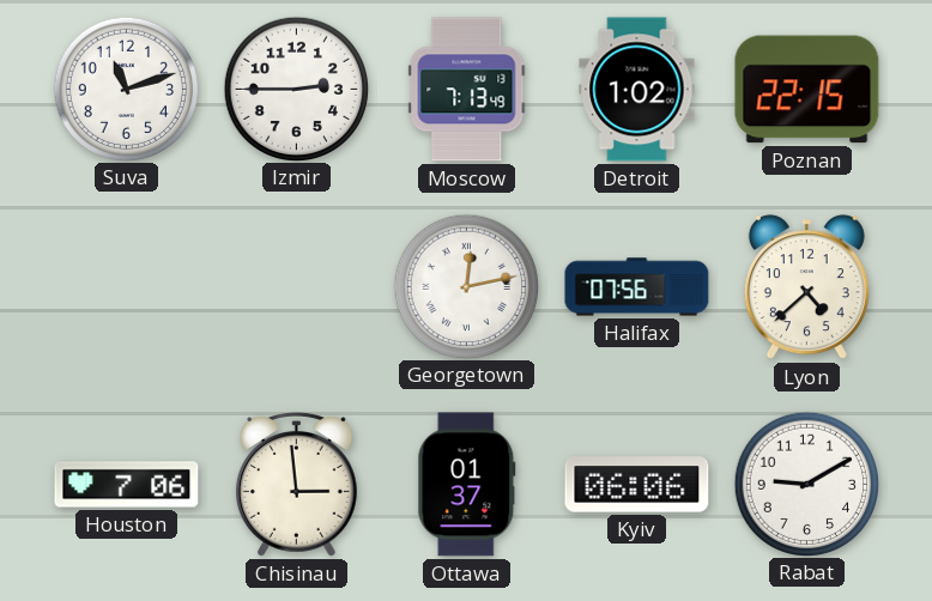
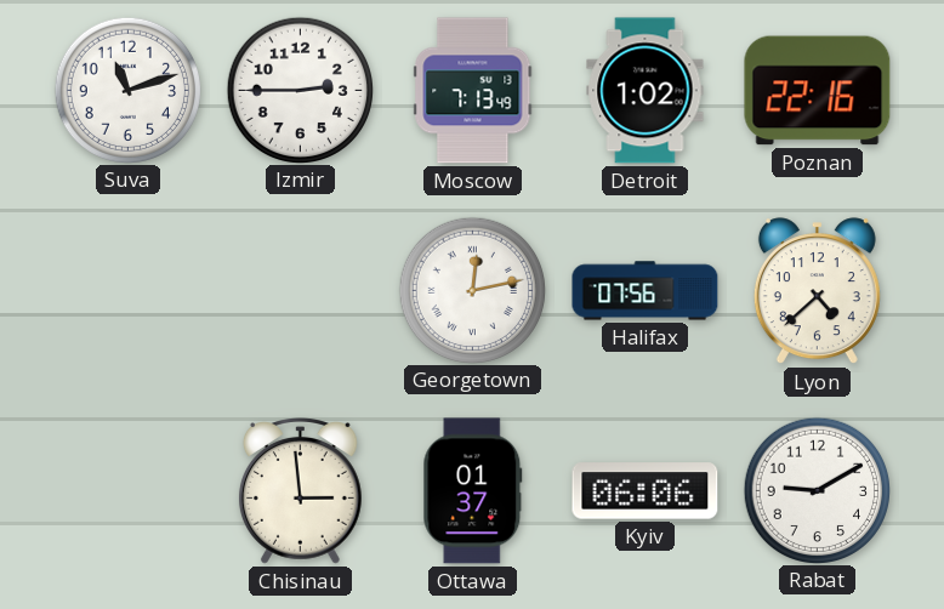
Poznan: 22:15 -> 22:16 (818, 91)
Houston: 7:06 -> none (127, 485)
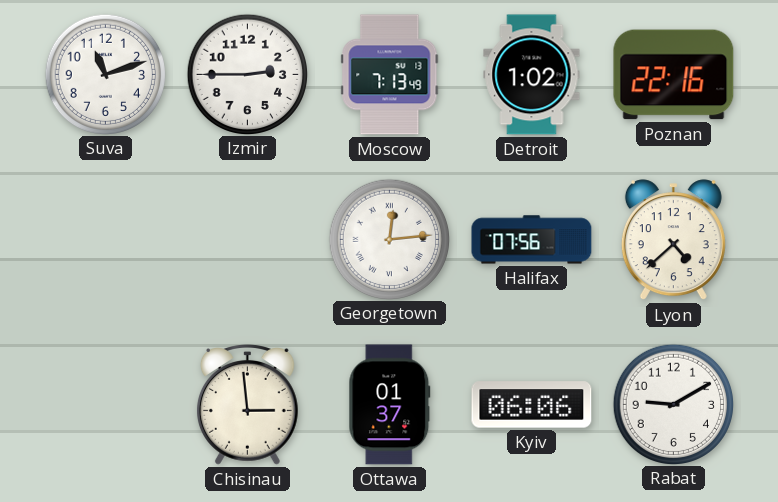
Georgetown: 12:13 -> 12:14 (389, 239)
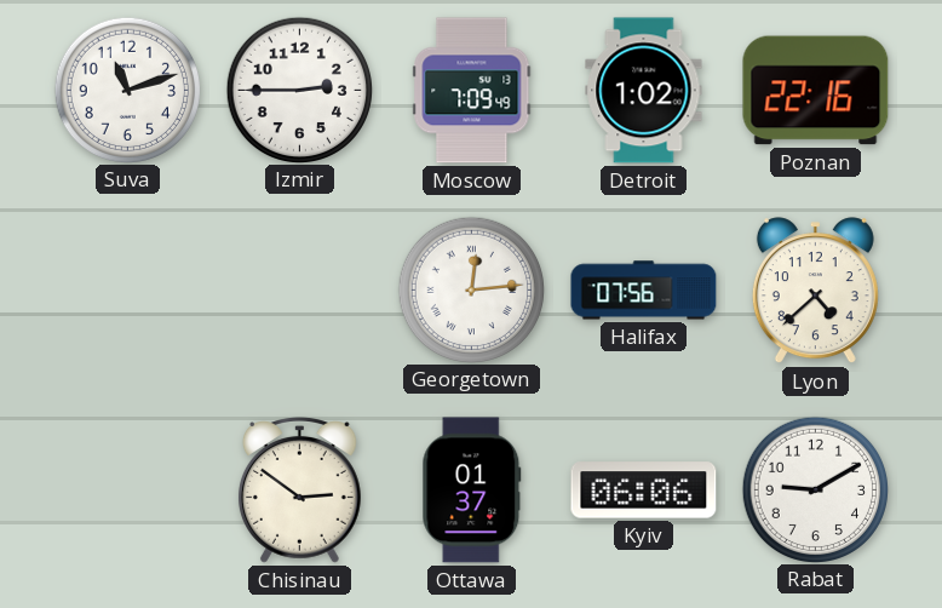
Moscow: 7:13 -> 7:09 (472, 91)
Chisinau: 2:59 -> 2:51 (300, 491)
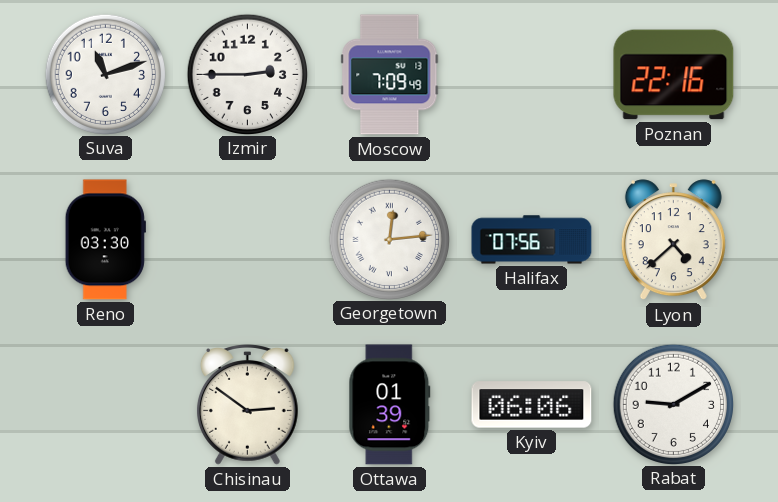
Detroit: 1:02 -> none (644, 91)
Reno: none -> 03:30 (105, 240)
Ottawa: 01:37 -> 01:39 (390, 405)
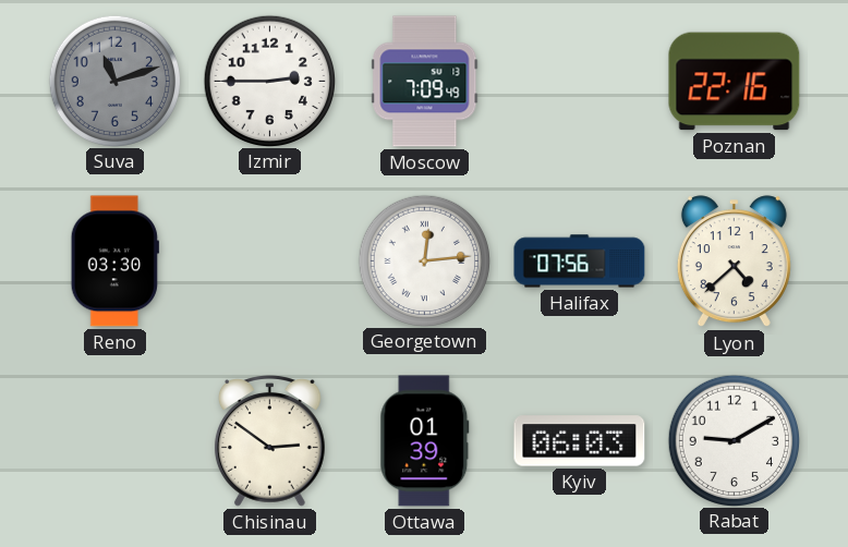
Suva dial: white -> grey (114, 81)
Kyiv: 06:06 -> 06:03 (580, 441)
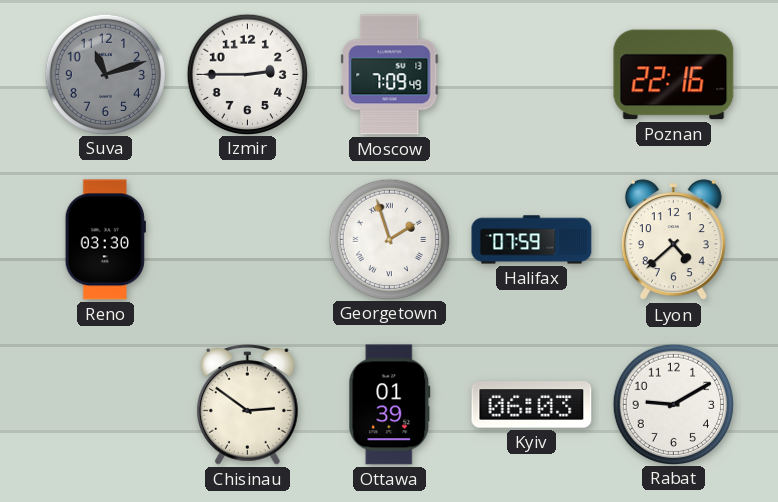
Georgetown: 12:14 -> 1:57 (389, 239)
Halifax: 07:56 -> 07:59 (532, 240)
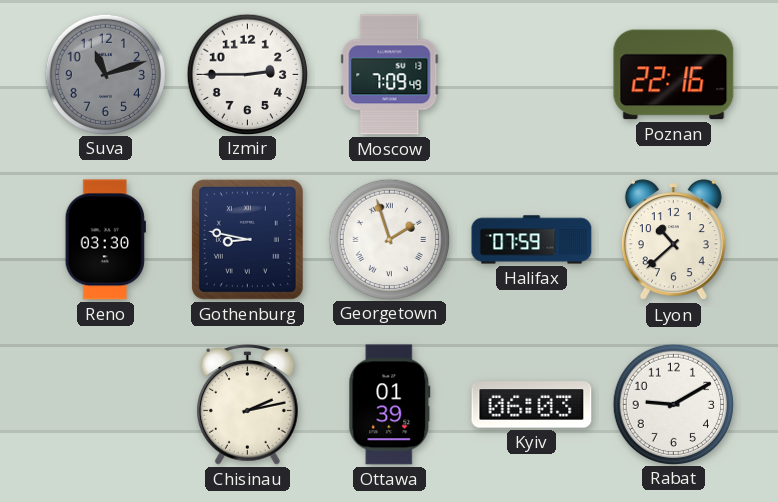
Gothenburg: none -> 8:47 (247, 239)
Lyon: 4:38 -> 10:38 (673, 240)
Chisinau: 2:51 -> 2:13 (248, 405)
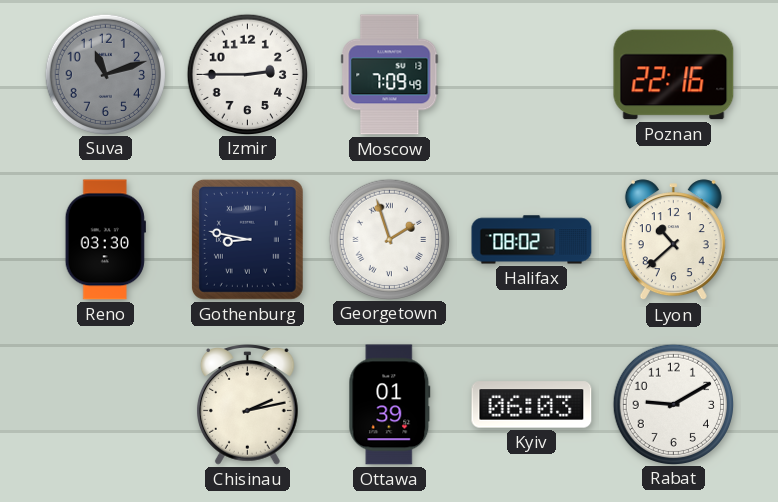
Halifax: 07:59 -> 08:02 (532, 240)
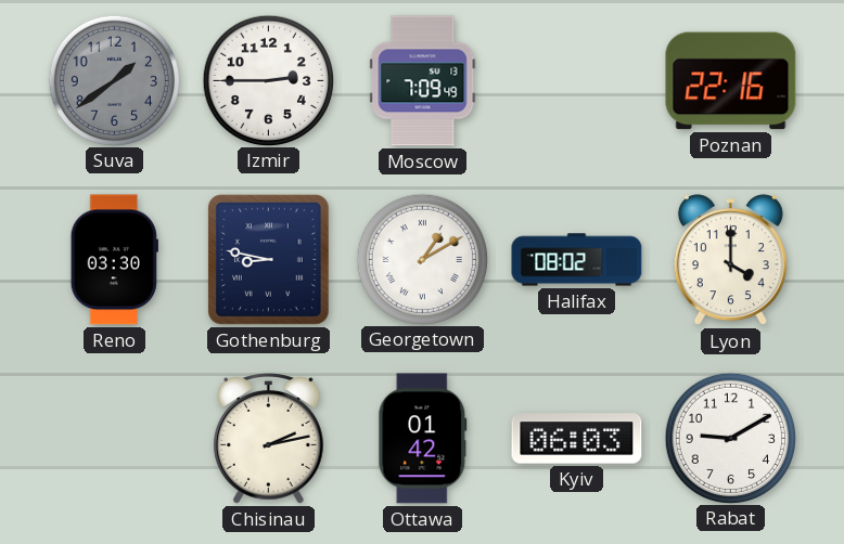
Suva: 11:12 -> 1:39 (114, 80)
Georgetown: 1:57 -> 1:10 (422, 259)
Lyon: 10:38 -> 4:00 (730, 260)
Ottawa: 01:39 -> 01:42 (423, 439)
